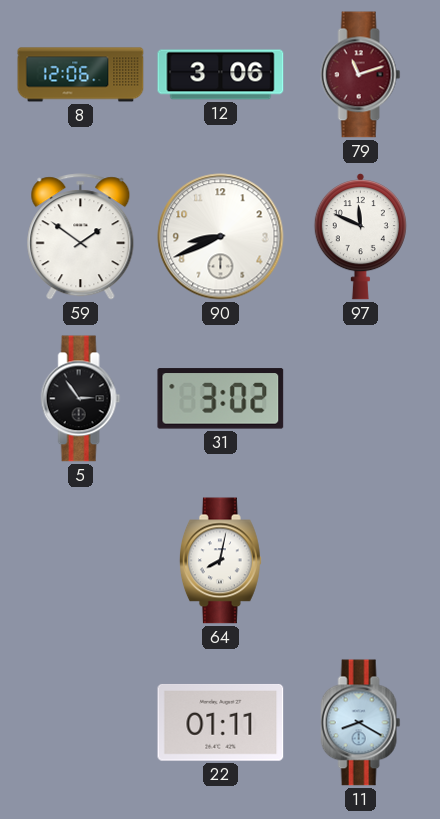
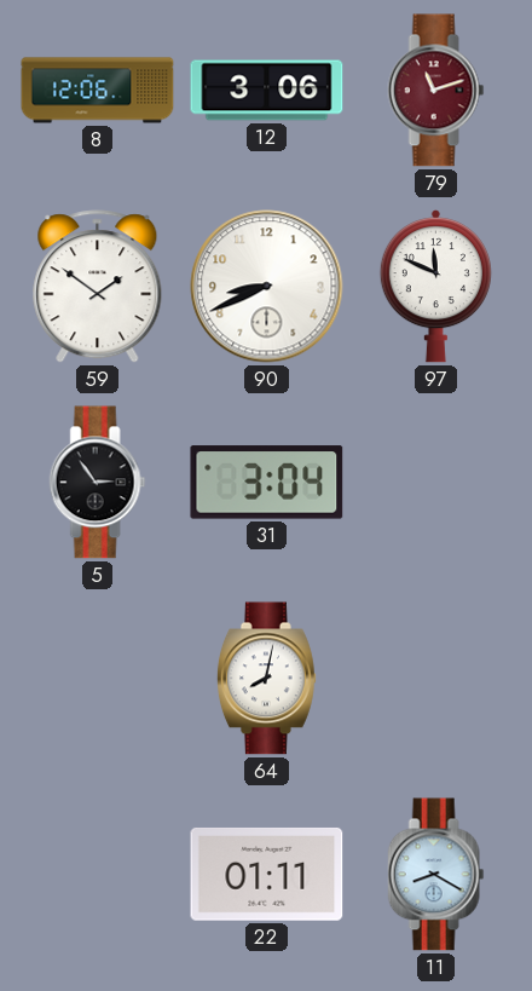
31: 3:02 -> 3:04 (267, 483)
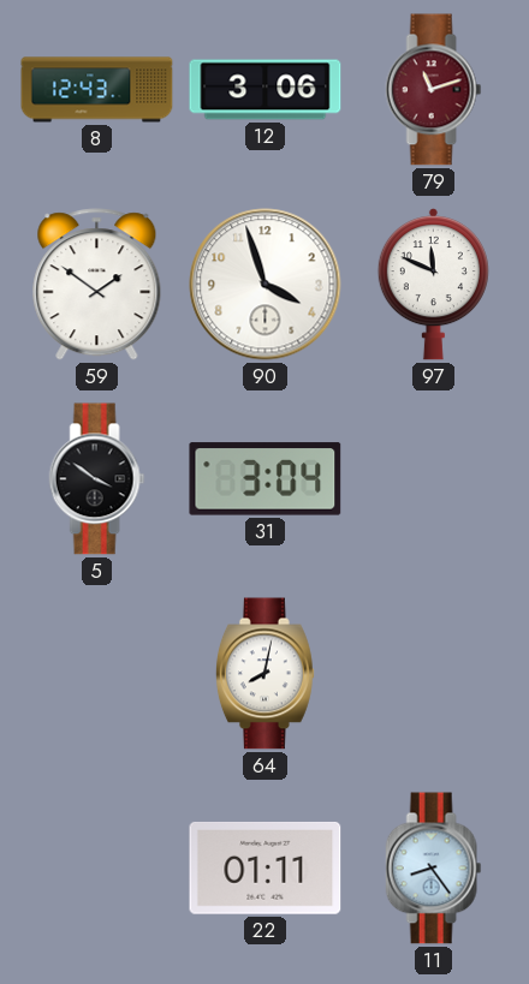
8: 12:06 -> 12:43 (97, 90)
90: 8:41 -> 3:57 (266, 285)
5: 2:54 -> 3:51 (97, 479)
11: 8:20 -> 8:24 (434, 869)
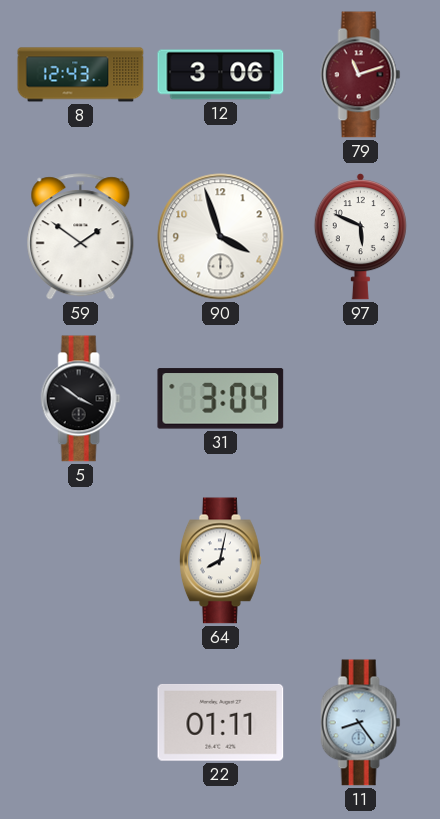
97: 11:49 -> 5:49 (360, 237)
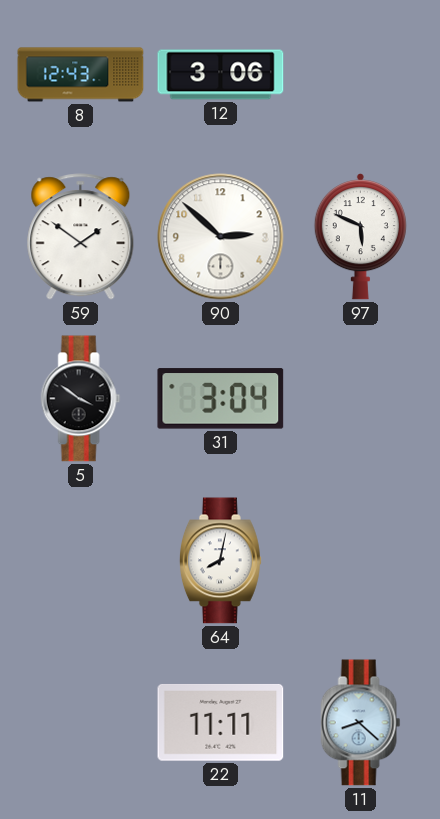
79: 11:12 -> none (361, 75)
90: 3:57 -> 2:52 (221, 237)
22: 01:11 -> 11:11 (221, 722)
11: 8:24 -> 8:22 (361, 723)
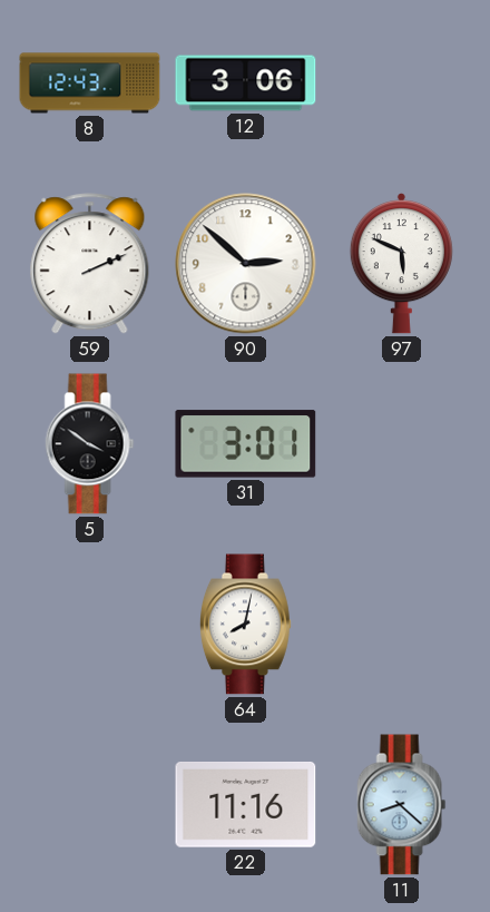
59: 1:51 -> 2:11 (90, 264)
31: 3:04 -> 3:01 (246, 444)
22: 11:11 -> 11:16 (246, 804)
